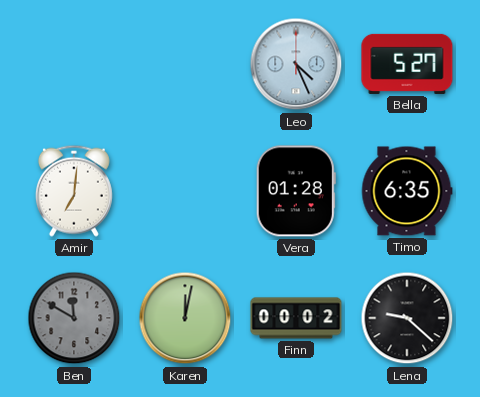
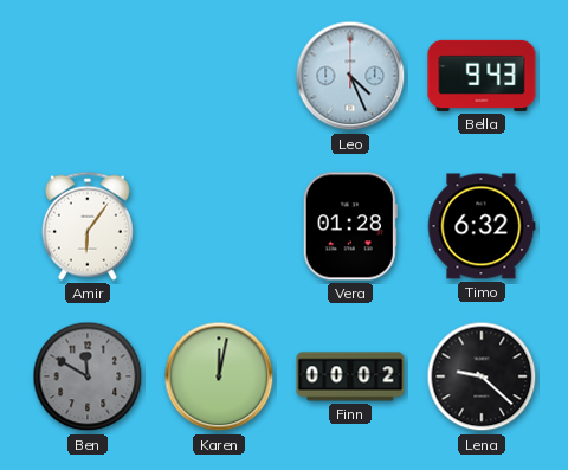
Bella: 5:27 -> 9:43 (482, 76)
Amir: 7:01 -> 6:06 (88, 226)
Timo: 6:35 -> 6:32 (482, 226)
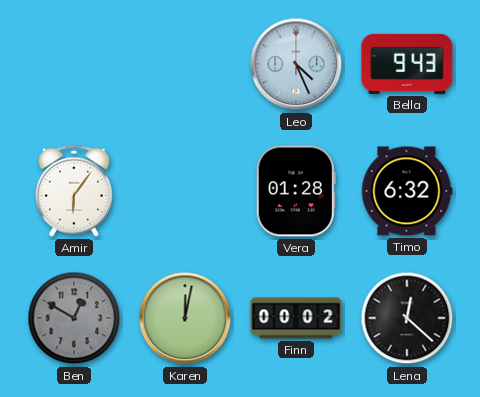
Ben: 11:50 -> 12:50 (74, 318)
Lena: 9:22 -> 12:22 (407, 318)
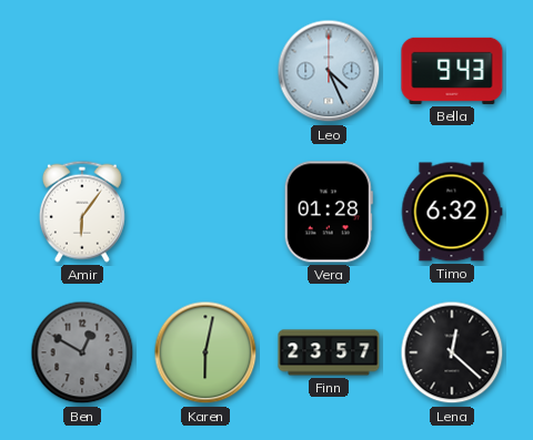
Karen: 12:02 -> 6:02 (205, 352)
Finn: 00:02 -> 23:57 (329, 352)
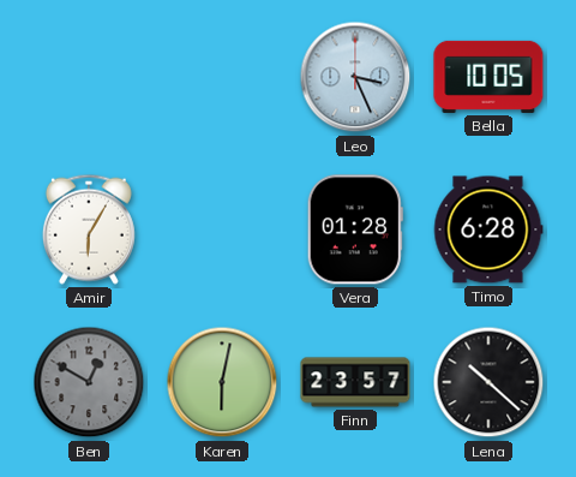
Leo: 4:26 -> 3:26 (355, 77)
Bella: 9:43 -> 10:05 (488, 77)
Amir: 6:06 -> 6:05 (89, 229)
Timo: 6:32 -> 6:28 (488, 229)
Lena: 12:22 -> 10:22 (488, 382)
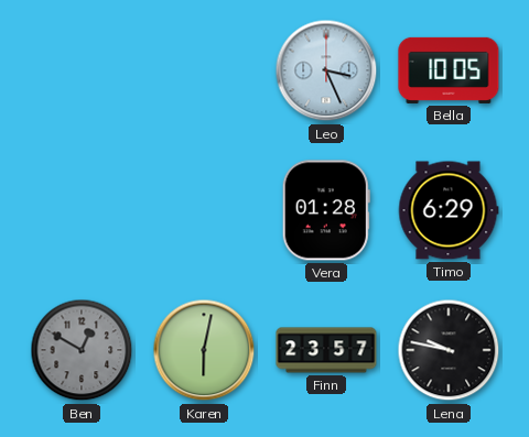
Amir: 6:05 -> none (89, 229)
Timo: 6:28 -> 6:29 (449, 210)
Lena: 10:22 -> 9:47 (449, 350)
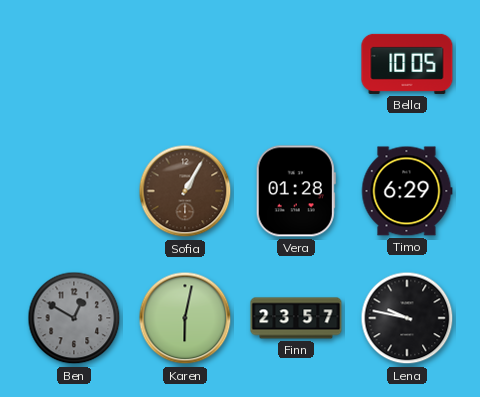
Leo: 3:26 -> none (326, 70)
Sofia: none -> 1:05 (185, 191)
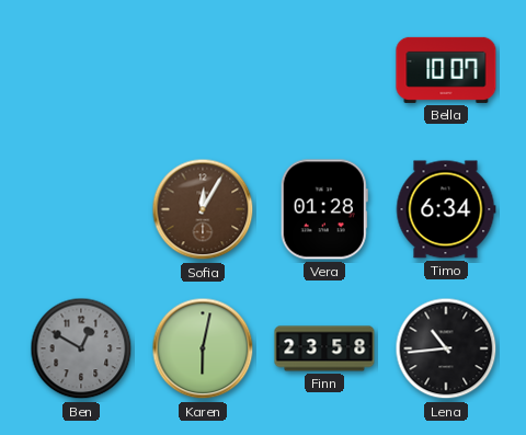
Bella: 10:05 -> 10:07 (446, 70)
Sofia: 1:05 -> 12:05 (203, 209)
Timo: 6:29 -> 6:34 (446, 209)
Finn: 23:57 -> 23:58 (324, 348)
Lena: 9:47 -> 10:44 (446, 348)
